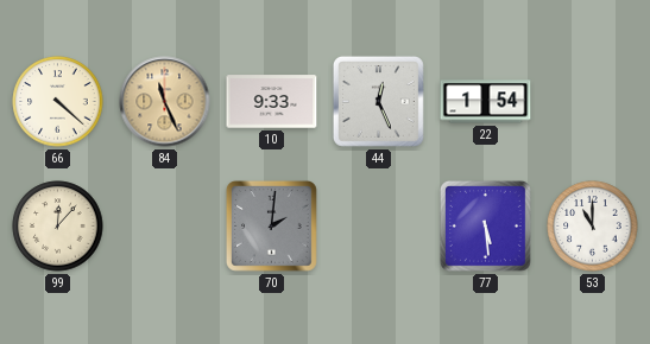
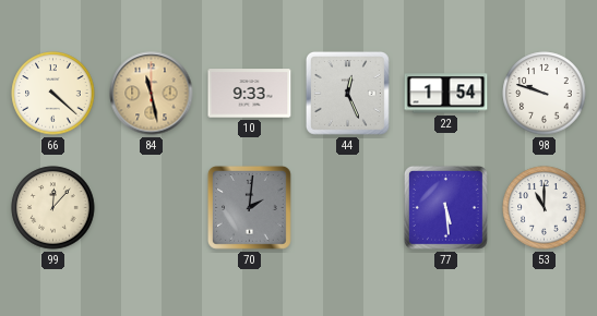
84: 11:26 -> 11:28 (152, 94)
98: none -> 9:48 (545, 94)
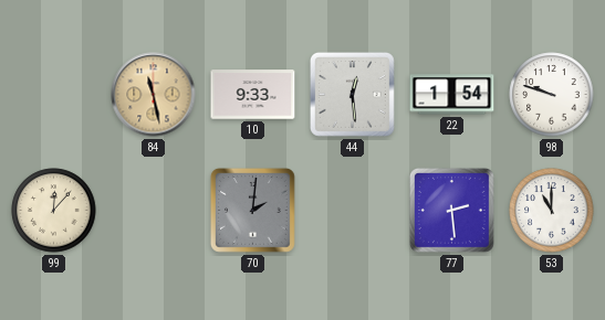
66: 4:22 -> none (53, 94)
44: 12:26 -> 12:29 (352, 94)
77: 5:29 -> 2:29 (451, 210)
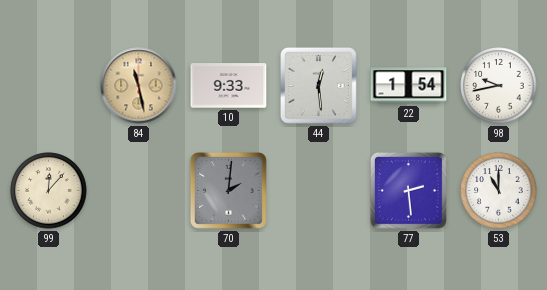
98: 9:48 -> 9:43 (499, 86)
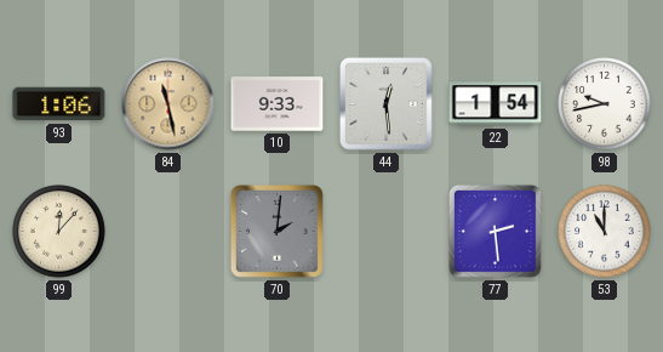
93: none -> 1:06 (59, 104)
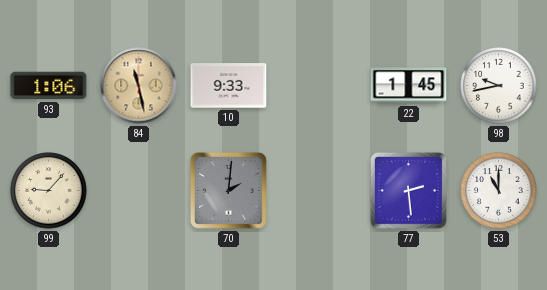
44: 12:29 -> none (385, 103)
22: 1:54 -> 1:45 (409, 86)
99: 12:07 -> 9:07 (49, 191)
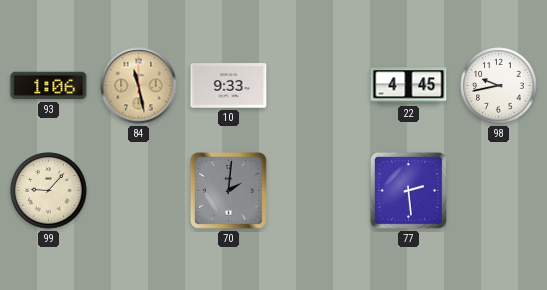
22: 1:45 -> 4:45 (409, 86)
53: 11:00 -> none (499, 191)
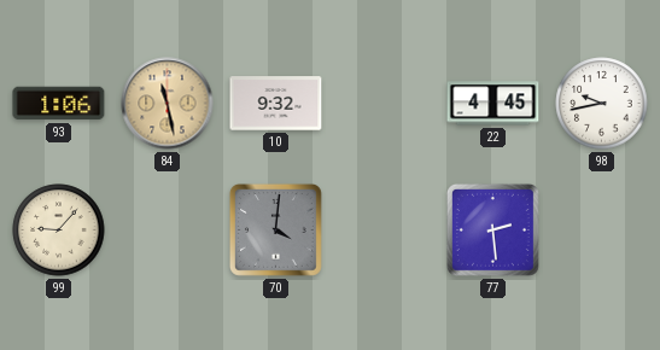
10: 9:33 -> 9:32 (276, 104)
70: 2:01 -> 4:01 (275, 229)
